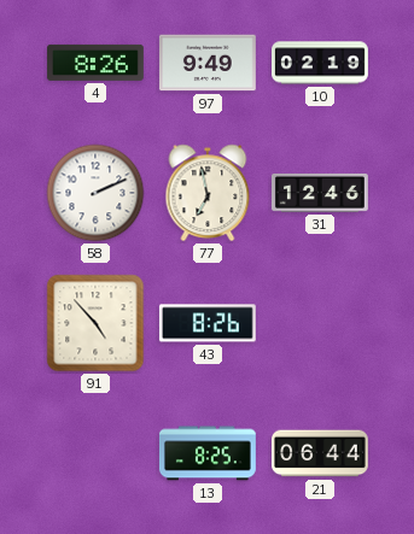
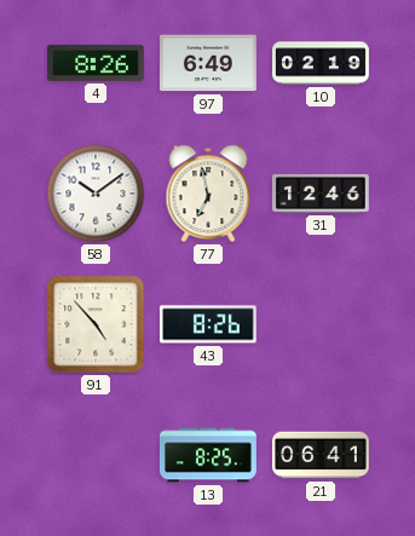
97: 9:49 -> 6:49 (208, 63)
58: 2:11 -> 10:09 (96, 194)
21: 06:44 -> 06:41 (322, 455)
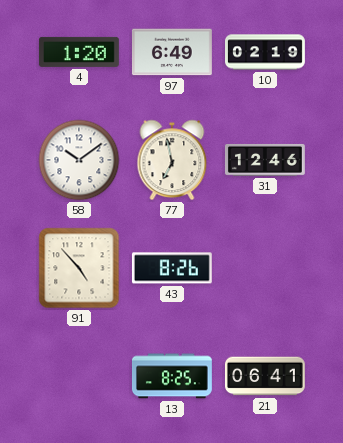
4: 8:26 -> 1:20 (79, 52)
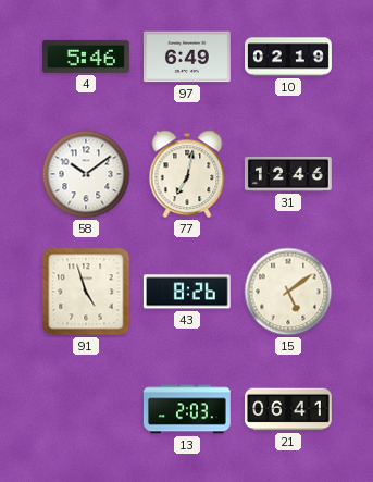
4: 1:20 -> 5:46 (86, 57)
77: 6:58 -> 7:02 (187, 174)
91: 4:53 -> 4:57 (86, 292)
15: none -> 5:09 (288, 292)
13: 8:25 -> 2:03 (187, 409)
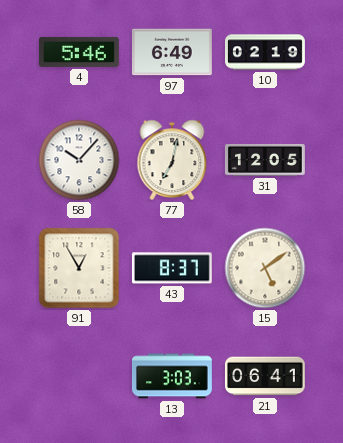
58: 10:09 -> 10:07 (79, 160)
31: 12:46 -> 12:05 (265, 160)
91: 4:57 -> 12:55 (79, 268)
43: 8:26 -> 8:37 (172, 268)
13: 2:03 -> 3:03 (172, 376)
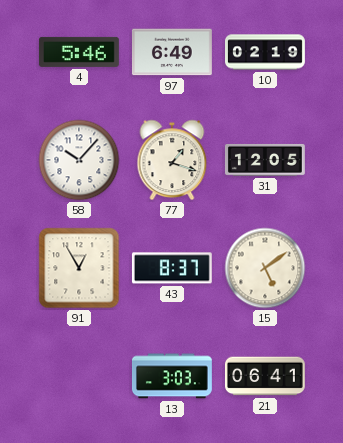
77: 7:02 -> 1:18 (172, 160)
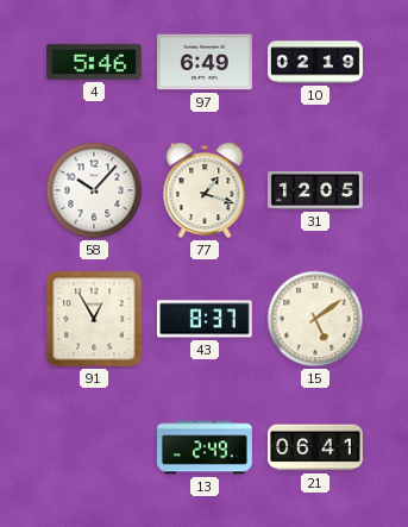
13: 3:03 -> 2:49 (205, 447)
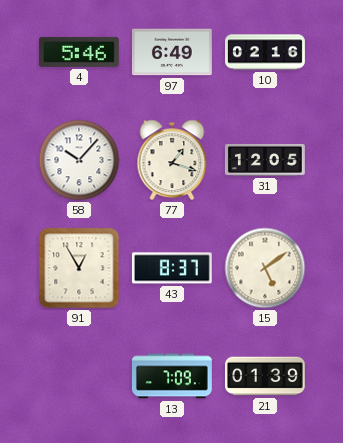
10: 02:19 -> 02:16 (266, 52)
13: 2:49 -> 7:09 (172, 376)
21: 06:41 -> 01:39 (266, 376)
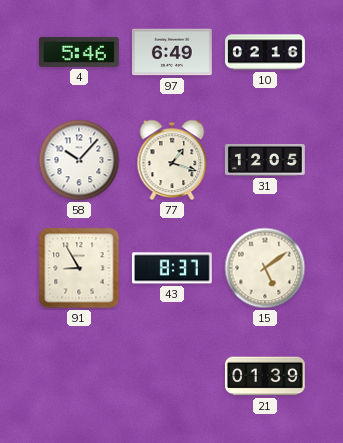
91: 12:55 -> 8:55 (79, 268)
13: 7:09 -> none (172, 376)
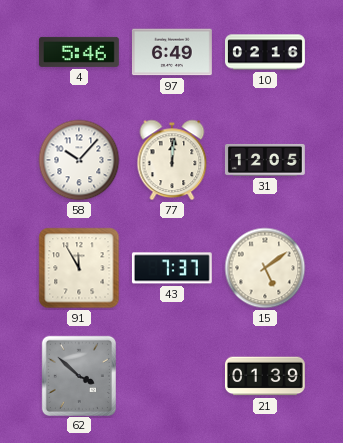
77: 1:18 -> 12:01 (172, 160)
91: 8:55 -> 11:55 (79, 268)
43: 8:37 -> 7:37 (172, 268)
62: none -> 3:52 (78, 375)
